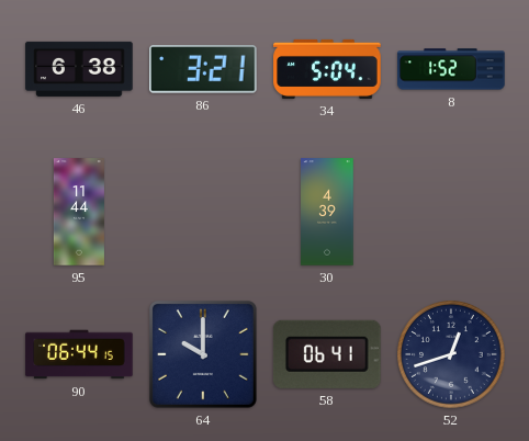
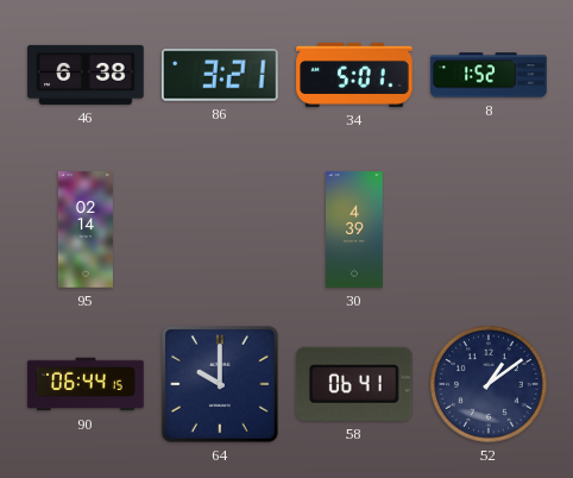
34: 5:04 -> 5:01 (354, 75)
95: 11:44 -> 02:14 (86, 229)
52: 12:42 -> 1:09 (490, 385)
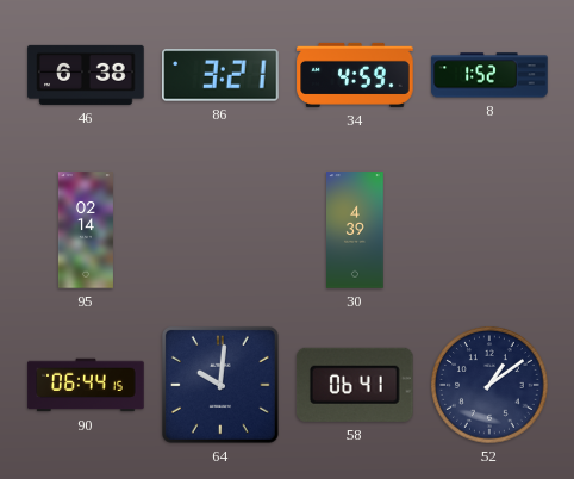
34: 5:01 -> 4:59 (355, 75)
64: 10:00 -> 10:01 (220, 385)
